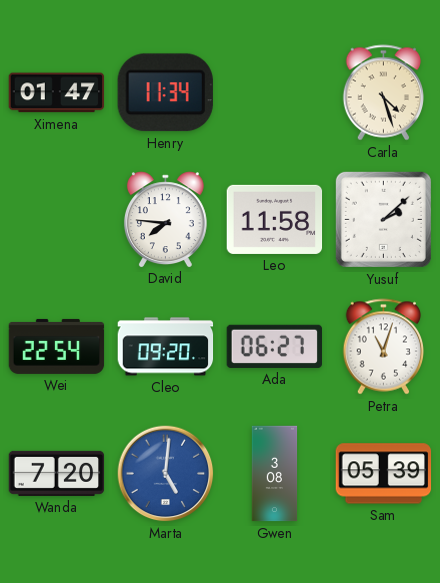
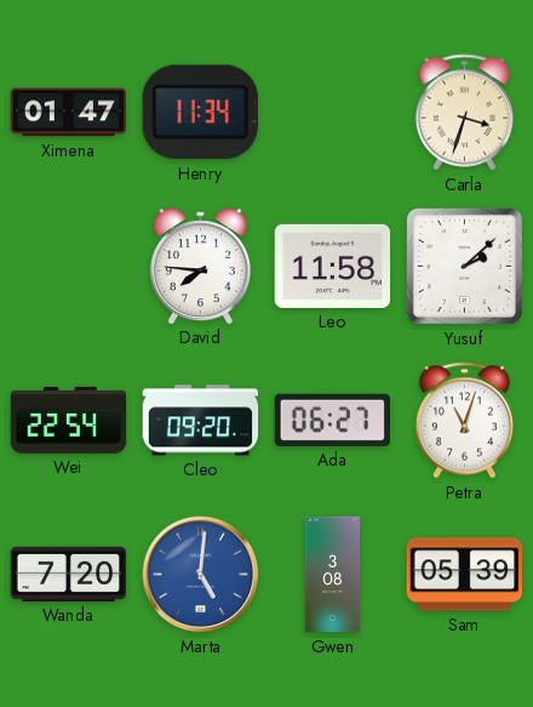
Carla: 4:27 -> 3:33 (464, 113)
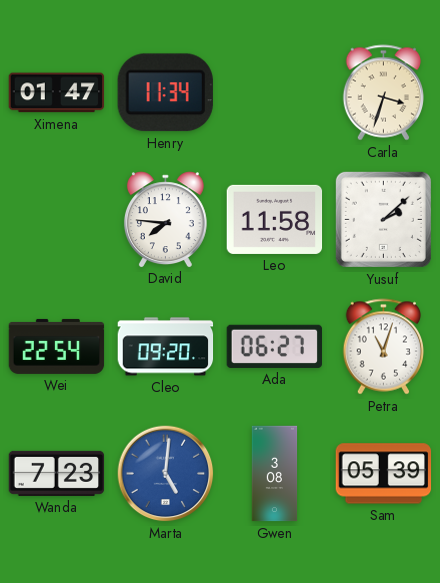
Wanda: 7:20 -> 7:23 (57, 473)
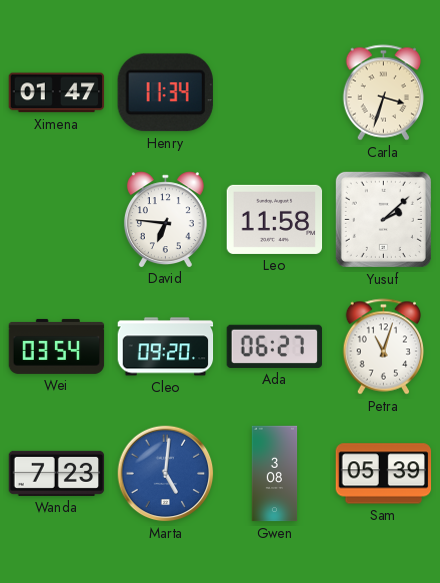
David: 7:46 -> 6:46 (165, 219)
Wei: 22:54 -> 03:54 (57, 346)
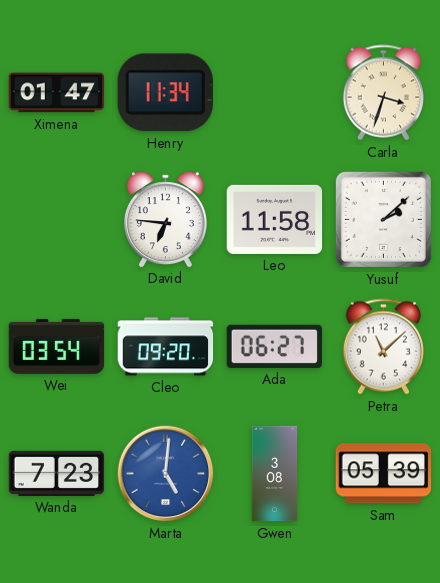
Petra: 11:03 -> 11:08 (383, 347)
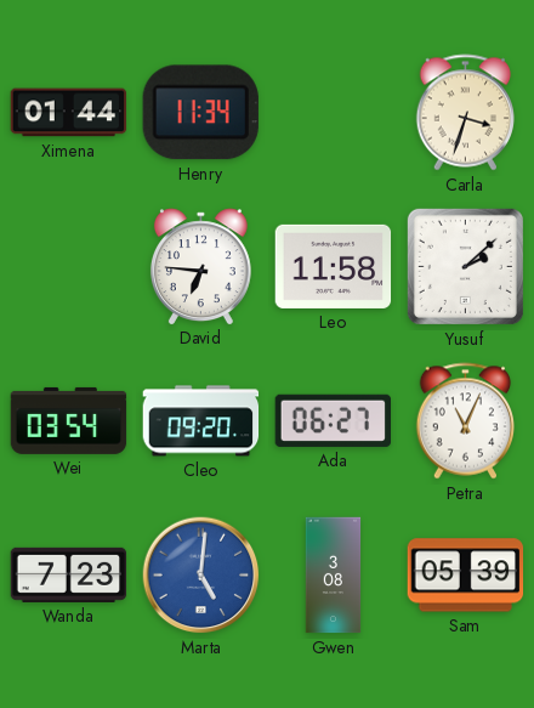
Ximena: 01:47 -> 01:44 (69, 113)
Petra: 11:08 -> 11:04 (465, 421)
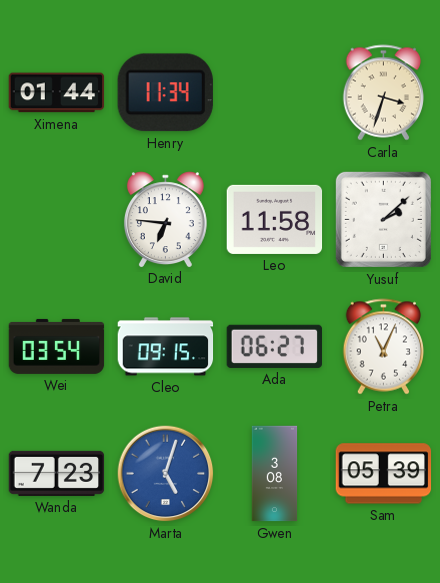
Cleo: 09:20 -> 09:15 (166, 347)
Marta: 5:01 -> 5:03 (166, 474)
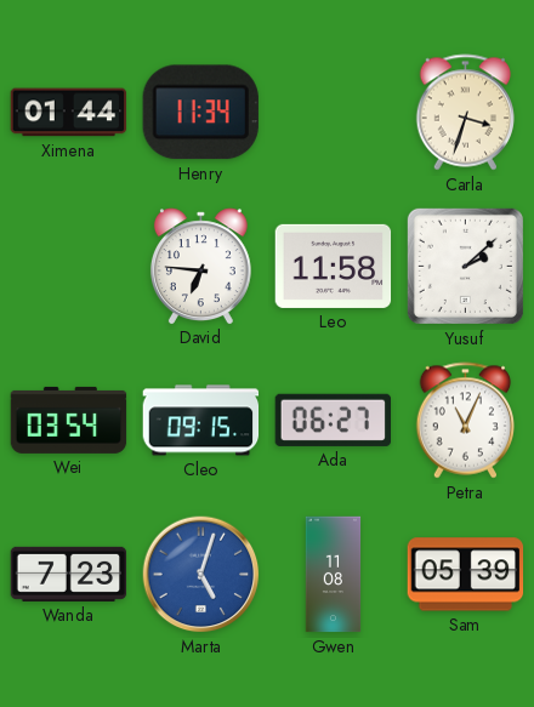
Gwen: 3:08 -> 11:08 (334, 575)
